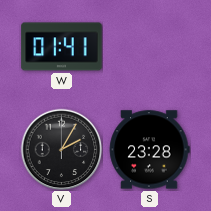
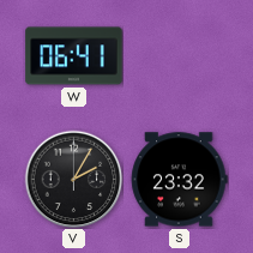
W: 01:41 -> 06:41 (74, 56)
S: 23:28 -> 23:32 (179, 180)
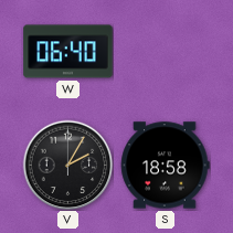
W: 06:41 -> 06:40 (68, 52)
S: 23:32 -> 18:58 (165, 166)
